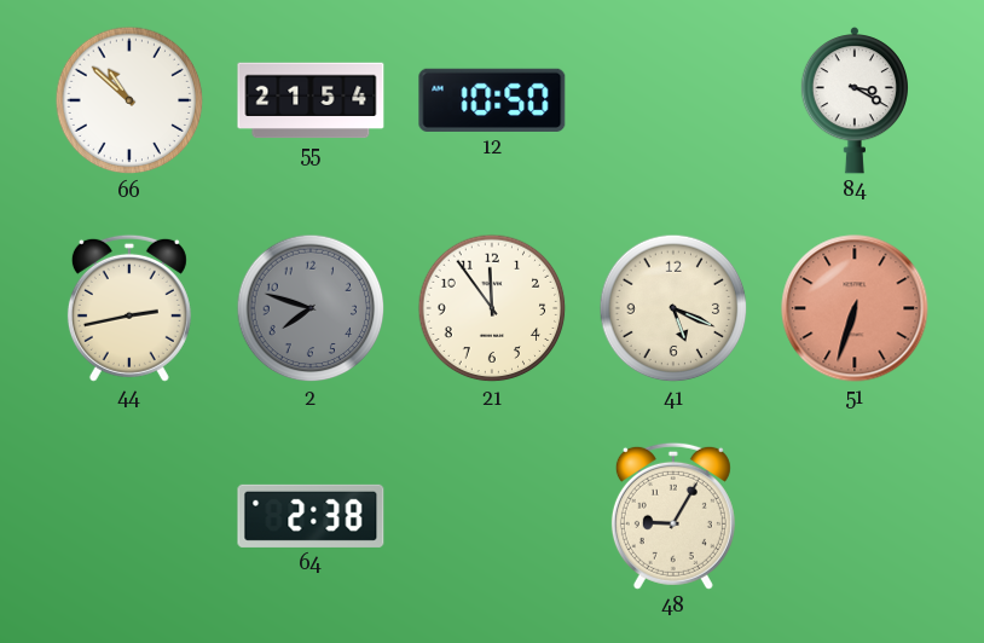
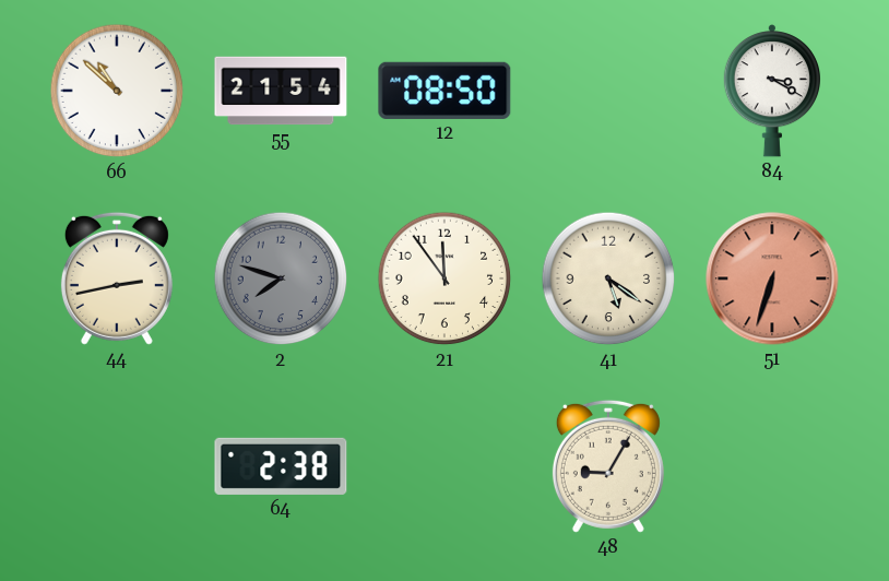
12: 10:50 -> 08:50 (444, 91)
41: 5:19 -> 5:21 (608, 278)
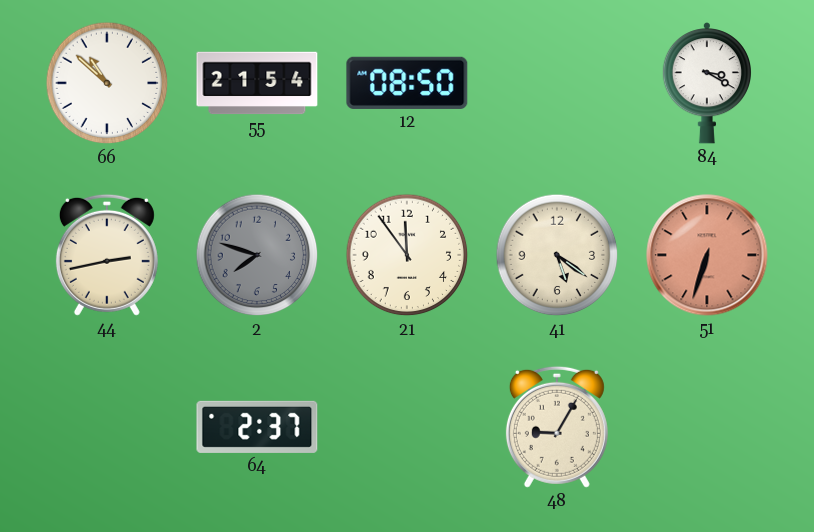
64: 2:38 -> 2:37 (257, 427)
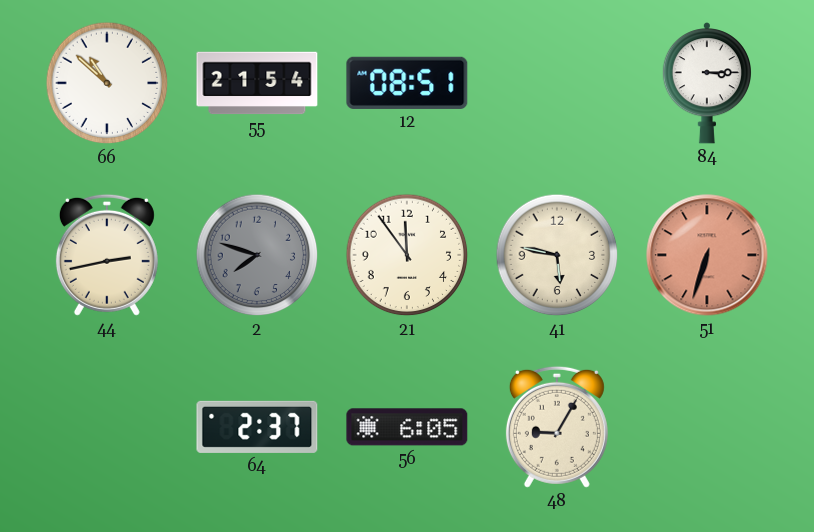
12: 08:50 -> 08:51 (407, 83)
84: 3:20 -> 3:15 (706, 84)
41: 5:21 -> 5:47 (557, 255)
56: none -> 6:05 (407, 427)
